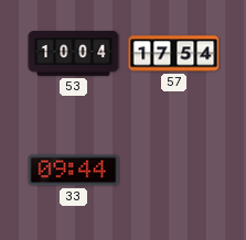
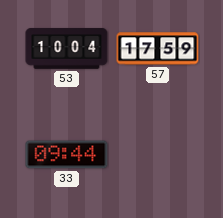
57: 17:54 -> 17:59 (158, 49)
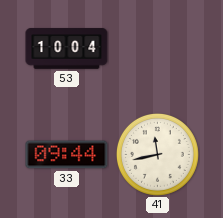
57: 17:59 -> none (158, 49)
41: none -> 11:43 (157, 154)
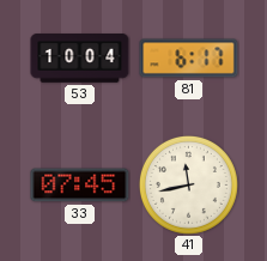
81: none -> 6:17 (189, 59)
33: 09:44 -> 07:45 (80, 186)
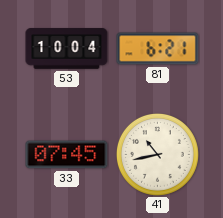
81: 6:17 -> 6:21 (158, 49)
41: 11:43 -> 10:43 (157, 154)
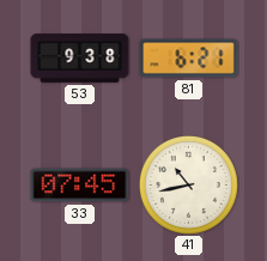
53: 10:04 -> 9:38 (80, 59)
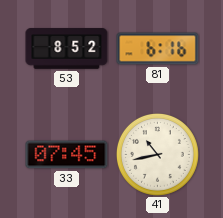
53: 9:38 -> 8:52 (67, 49)
81: 6:21 -> 6:16 (158, 49)
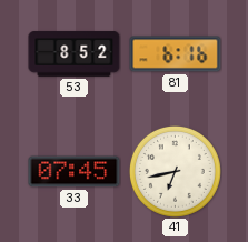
41: 10:43 -> 6:43 (175, 171)
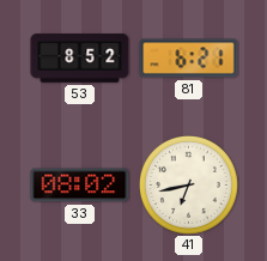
81: 6:16 -> 6:21 (189, 59)
33: 07:45 -> 08:02 (80, 186)
